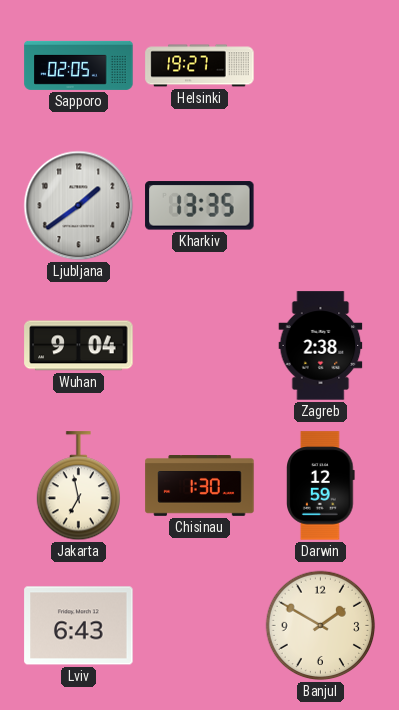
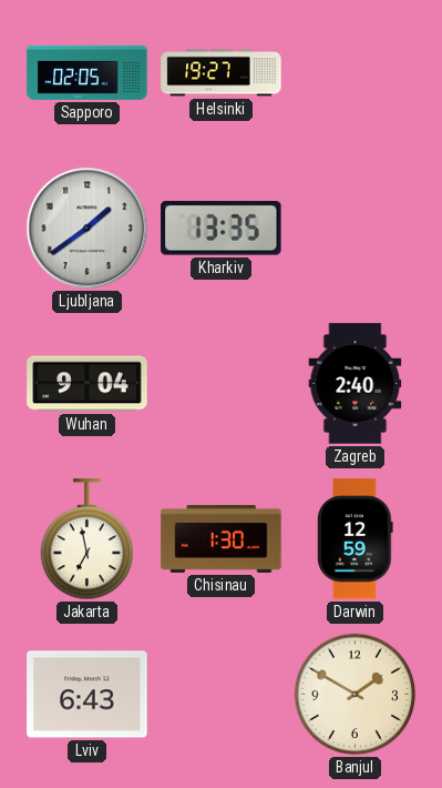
Zagreb: 2:38 -> 2:40 (356, 384)
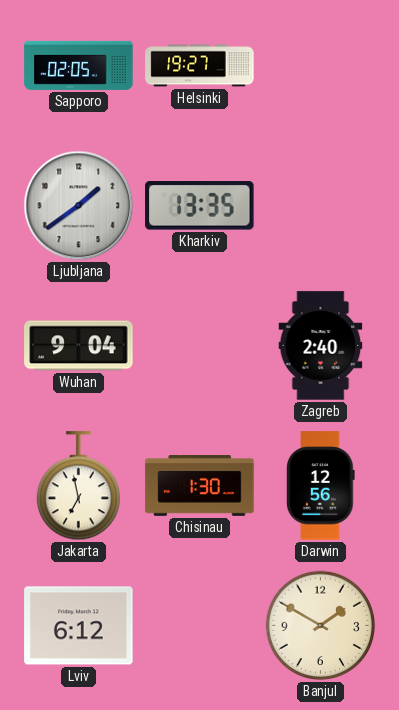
Darwin: 12:59 -> 12:56 (321, 486)
Lviv: 6:43 -> 6:12 (79, 626)
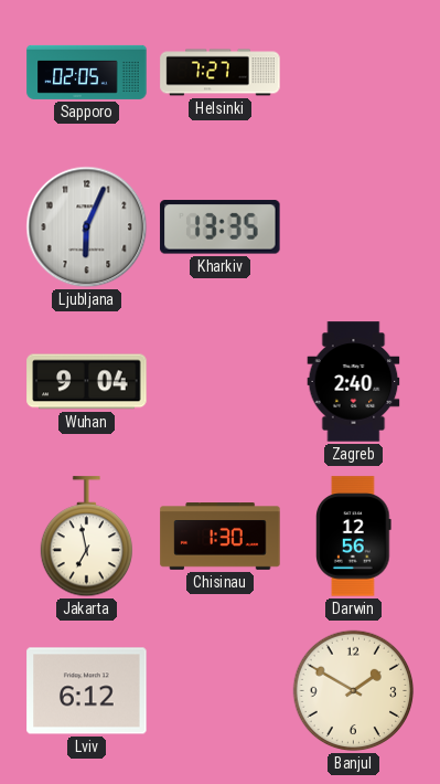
Helsinki: 19:27 -> 7:27 (221, 73)
Ljubljana: 1:39 -> 6:04 (87, 227)
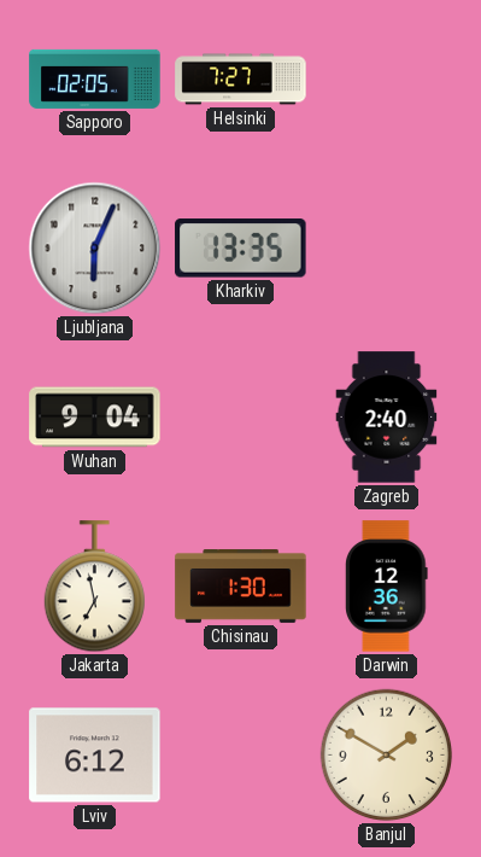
Darwin: 12:56 -> 12:36 (387, 587)
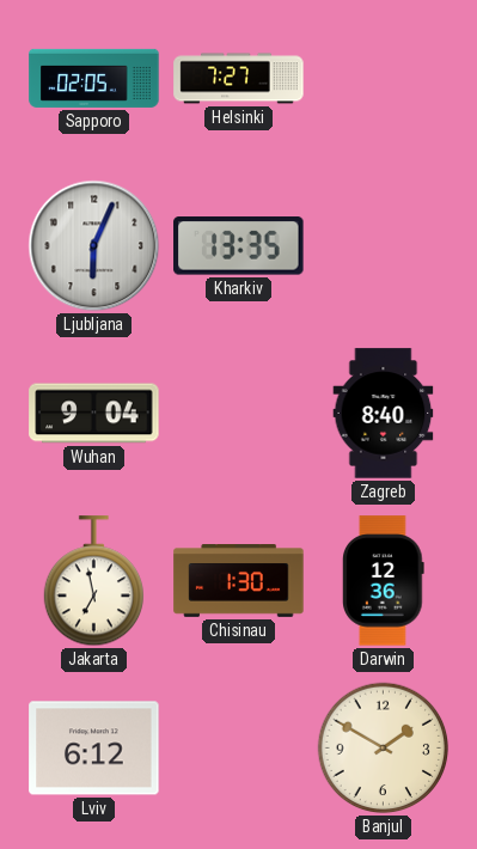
Zagreb: 2:40 -> 8:40 (384, 414)
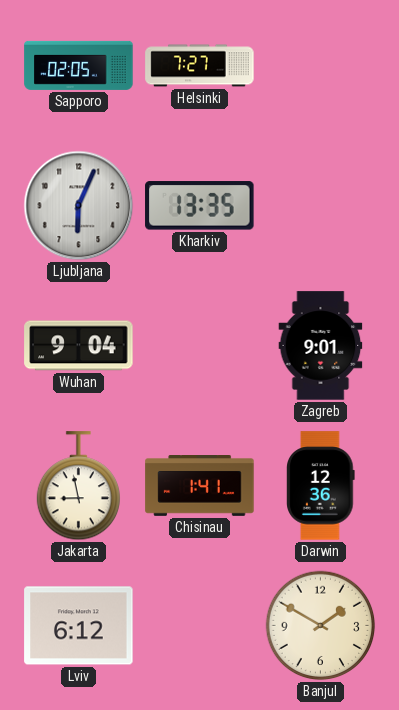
Zagreb: 8:40 -> 9:01 (321, 346)
Jakarta: 6:58 -> 8:58 (78, 486)
Chisinau: 1:30 -> 1:41 (200, 486)
